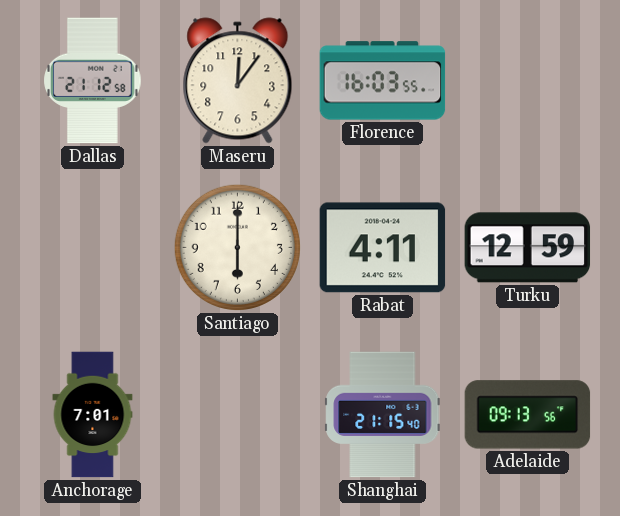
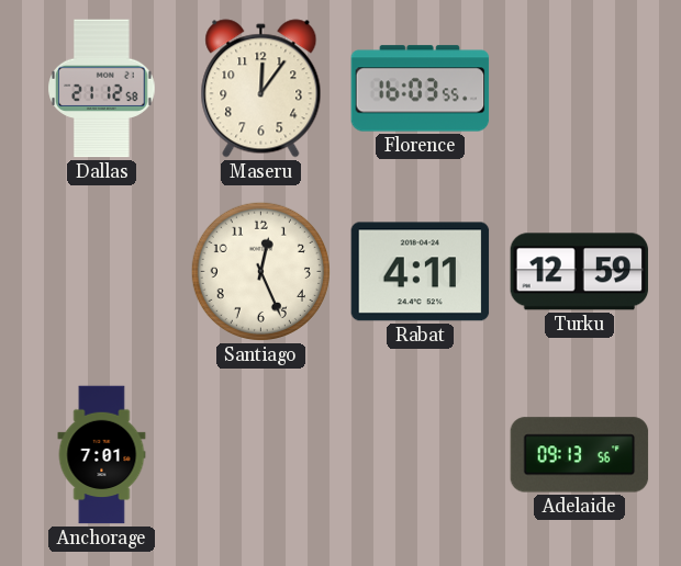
Santiago: 6:00 -> 12:26 (260, 271)
Shanghai: 21:15 -> none (383, 415)
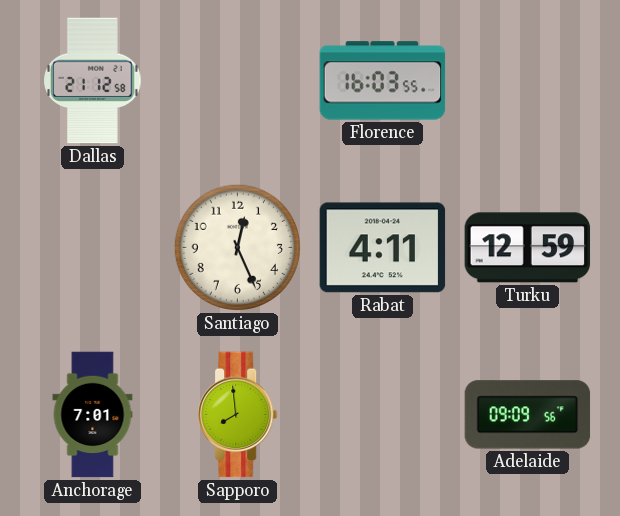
Maseru: 12:06 -> none (261, 89)
Sapporo: none -> 7:59 (238, 415)
Adelaide: 09:13 -> 09:09 (528, 415)
